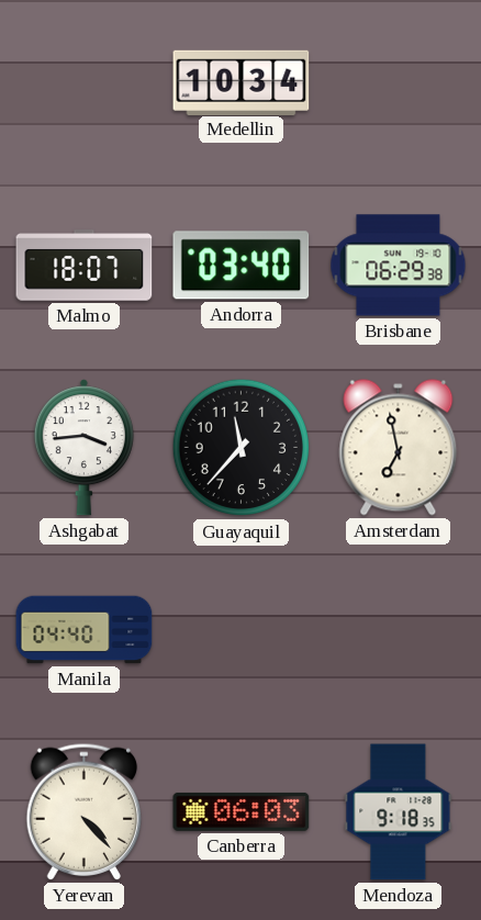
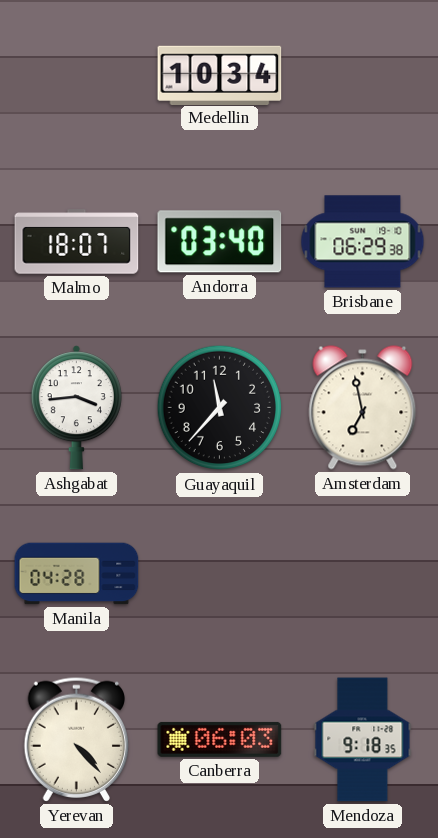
Manila: 04:40 -> 04:28 (77, 574)
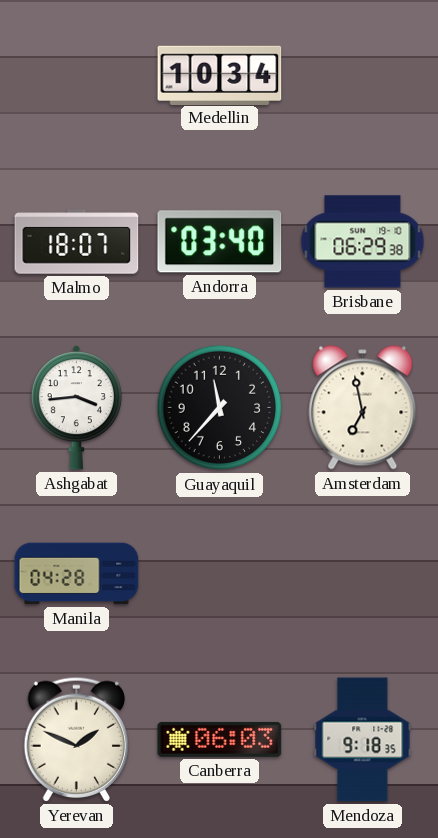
Yerevan: 4:23 -> 1:49 (76, 739)
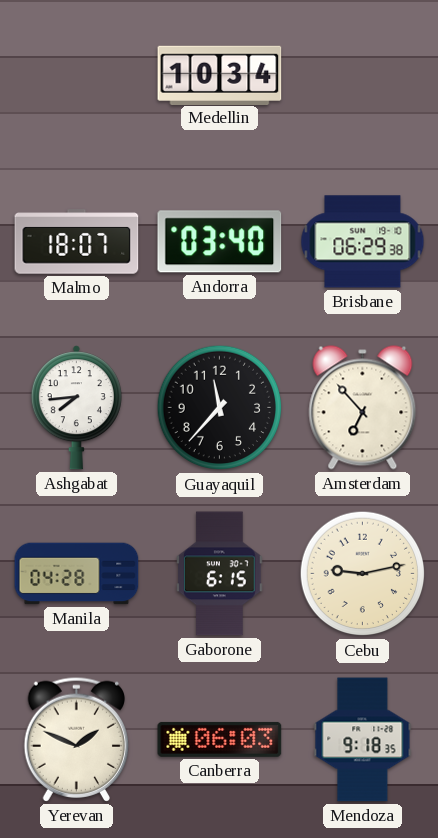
Ashgabat: 3:44 -> 7:44 (76, 408)
Amsterdam: 6:58 -> 6:53 (363, 408)
Gaborone: none -> 6:15 (220, 574)
Cebu: none -> 9:13 (363, 574)
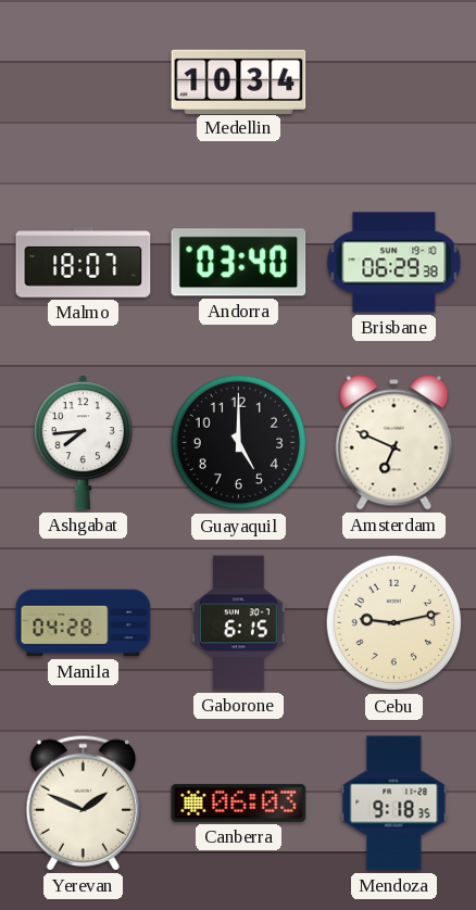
Guayaquil: 11:37 -> 5:00 (239, 443)
Amsterdam: 6:53 -> 6:49 (394, 443)
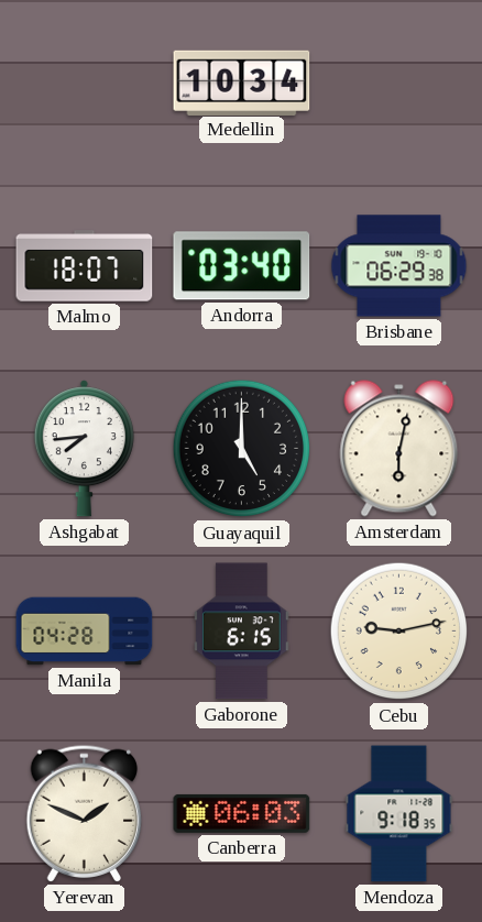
Amsterdam: 6:49 -> 6:02 (399, 449)
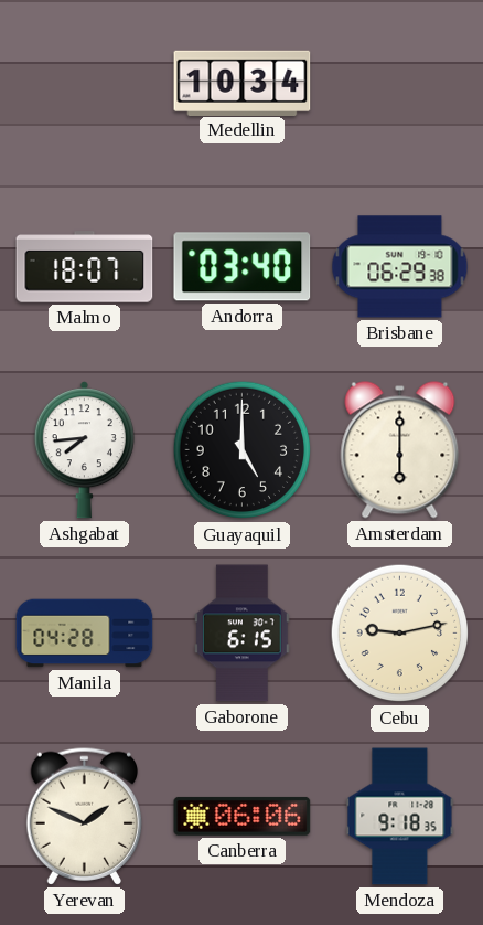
Amsterdam: 6:02 -> 6:00 (400, 450)
Canberra: 06:03 -> 06:06 (243, 816)
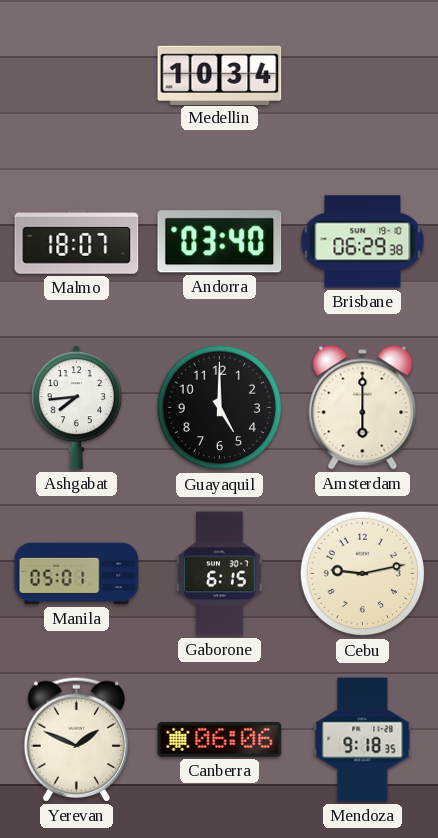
Manila: 04:28 -> 05:01 (77, 574)
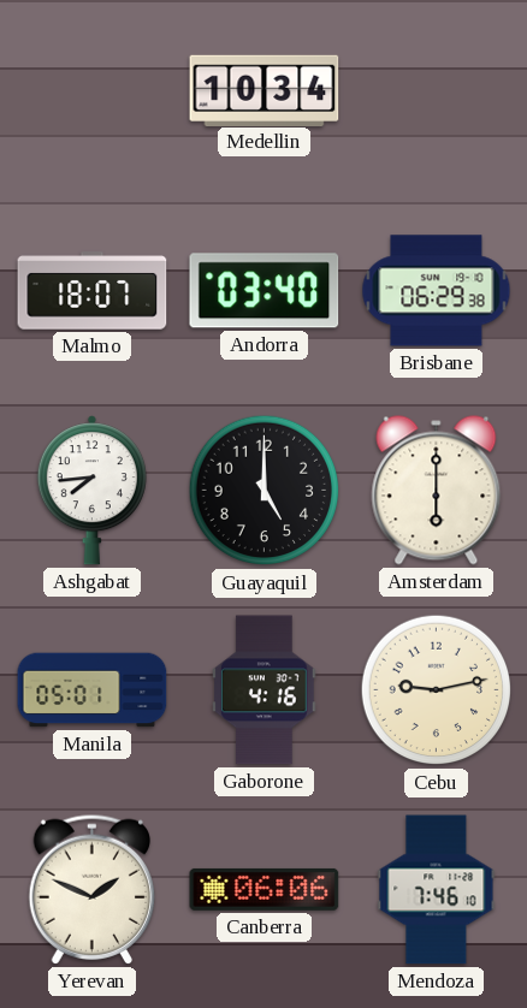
Gaborone: 6:15 -> 4:16 (265, 690)
Mendoza: 9:18 -> 7:46 (437, 890)
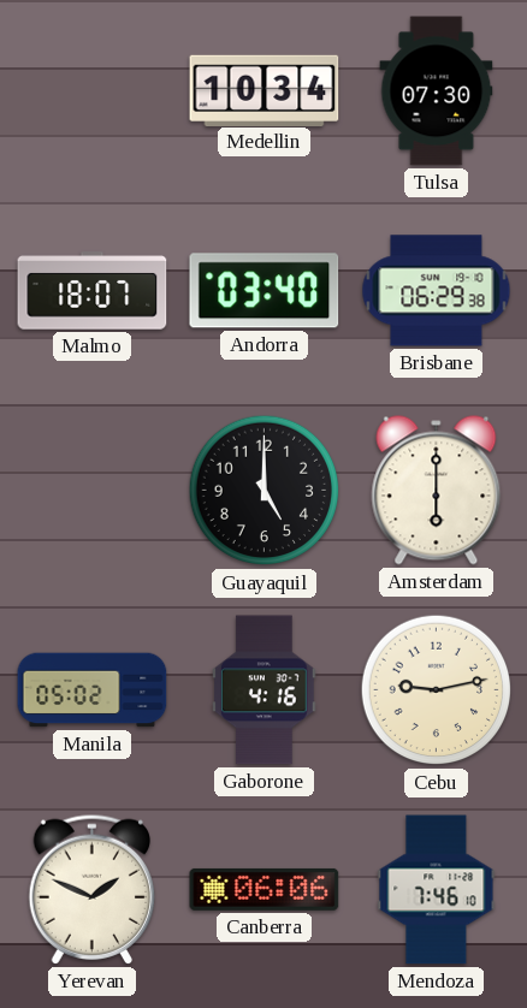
Tulsa: none -> 07:30 (437, 91)
Ashgabat: 7:44 -> none (91, 491)
Manila: 05:01 -> 05:02 (93, 690)
